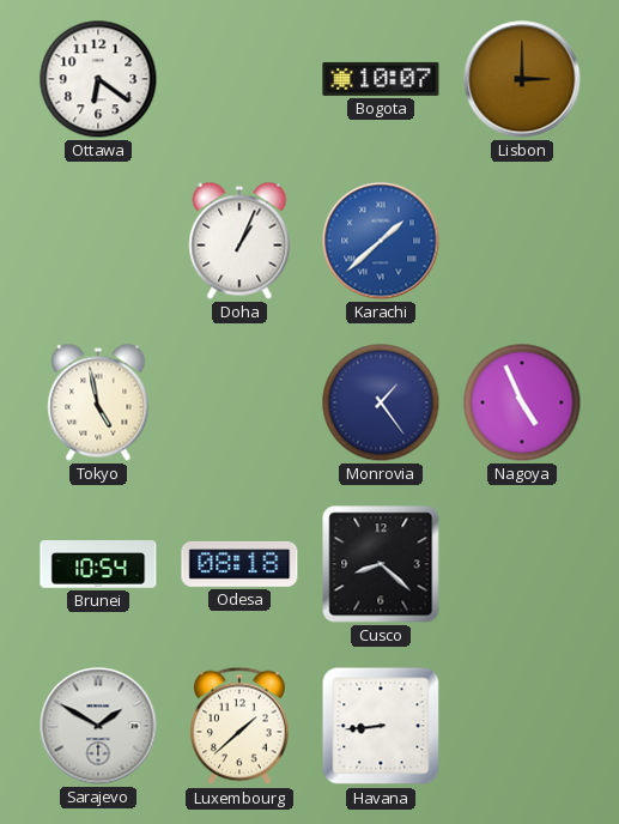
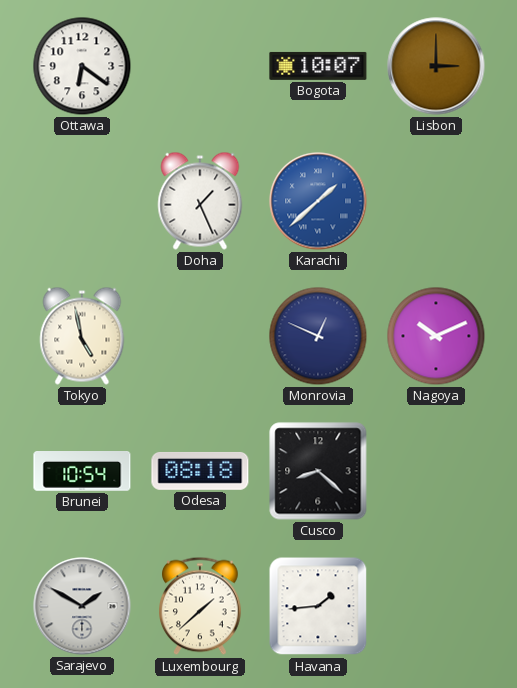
Doha: 1:04 -> 1:26 (200, 201)
Monrovia: 1:24 -> 12:49 (318, 336)
Nagoya: 4:56 -> 10:11 (436, 336)
Havana: 8:44 -> 1:44 (318, 606)
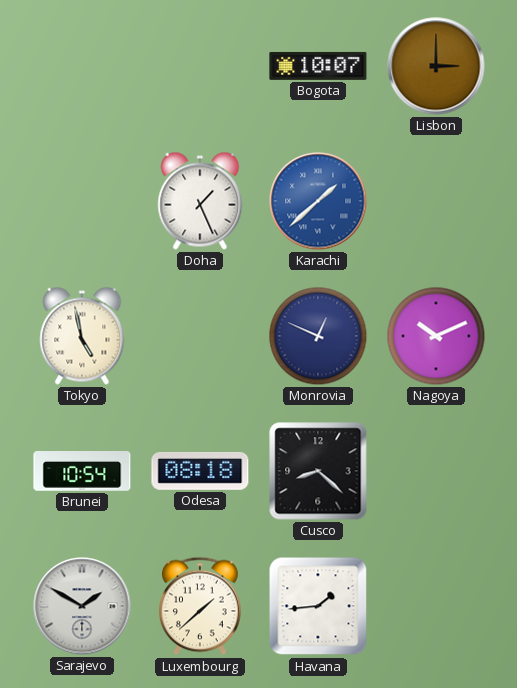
Ottawa: 6:21 -> none (82, 66)
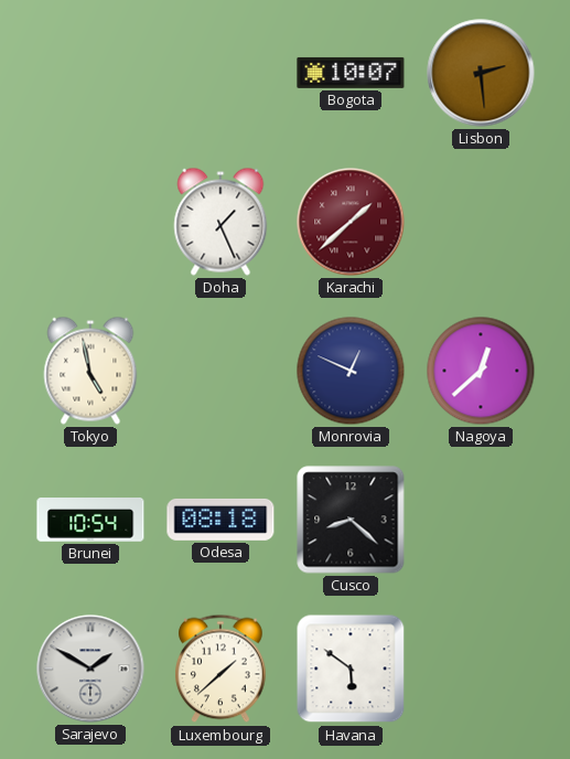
Lisbon: 3:00 -> 2:29 (481, 73)
Karachi dial: blue -> burgundy (351, 222)
Nagoya: 10:11 -> 12:38 (481, 371)
Havana: 1:44 -> 5:51 (351, 669)
